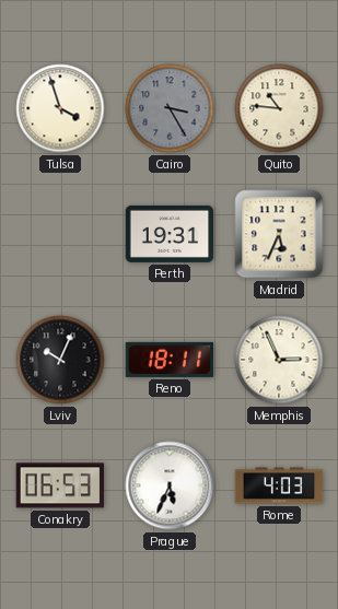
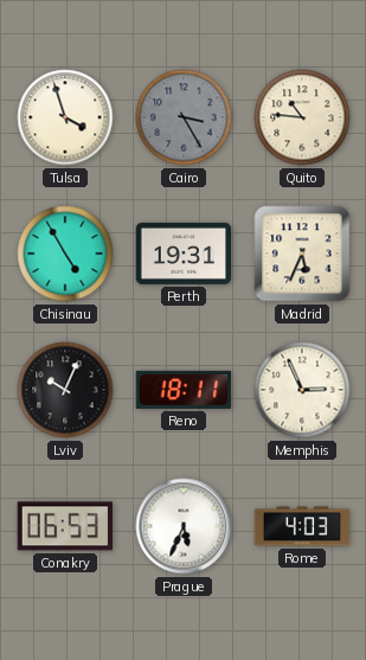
Chisinau: none -> 4:55 (65, 254)
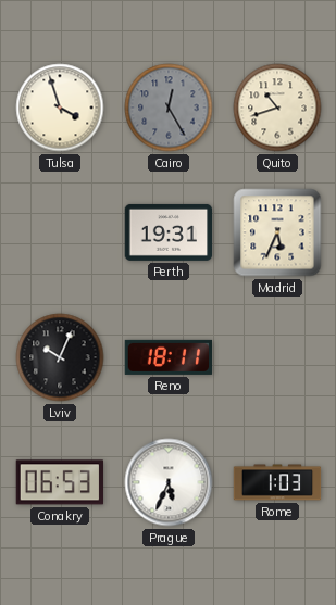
Cairo: 3:25 -> 12:25 (169, 108)
Quito: 10:46 -> 10:42 (277, 108)
Chisinau: 4:55 -> none (65, 254)
Memphis: 2:56 -> none (302, 390)
Rome: 4:03 -> 1:03 (277, 482)
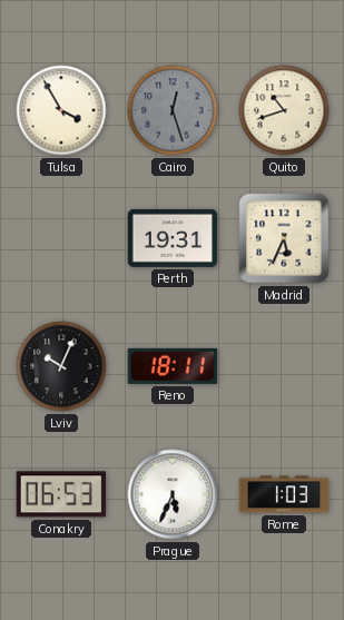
Tulsa: 3:57 -> 3:55 (61, 110)
Cairo: 12:25 -> 12:27 (173, 110)
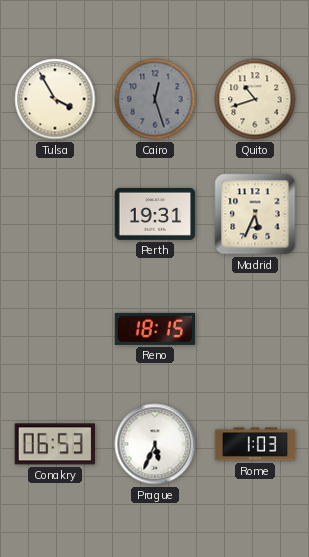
Lviv: 10:04 -> none (61, 366)
Reno: 18:11 -> 18:15 (155, 329)
